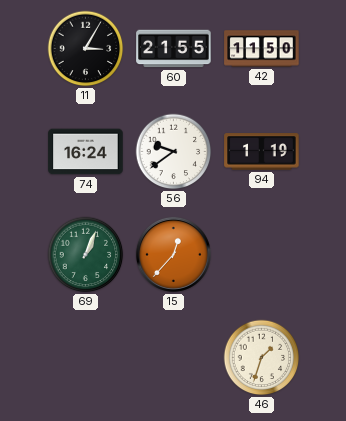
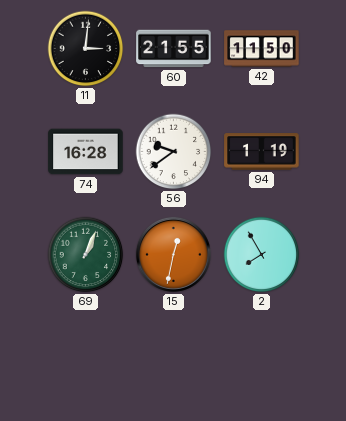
11: 3:05 -> 3:01 (86, 49)
74: 16:24 -> 16:28 (86, 152)
15: 12:37 -> 12:32 (173, 254)
2: none -> 7:55 (262, 255)
46: 1:33 -> none (262, 358)
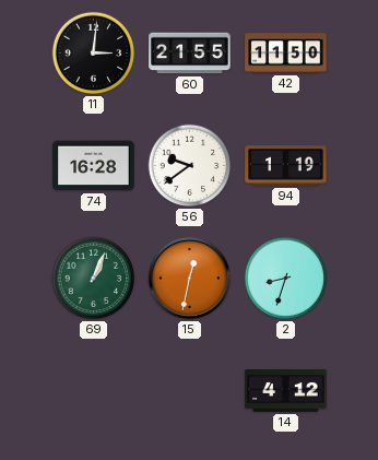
2: 7:55 -> 8:33 (286, 279)
14: none -> 4:12 (286, 391)
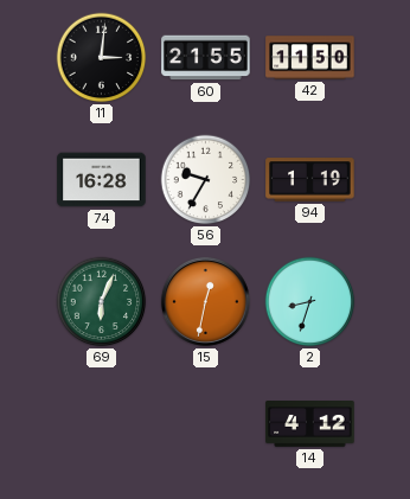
56: 9:39 -> 9:35 (206, 180)
69: 1:04 -> 6:04 (102, 302)
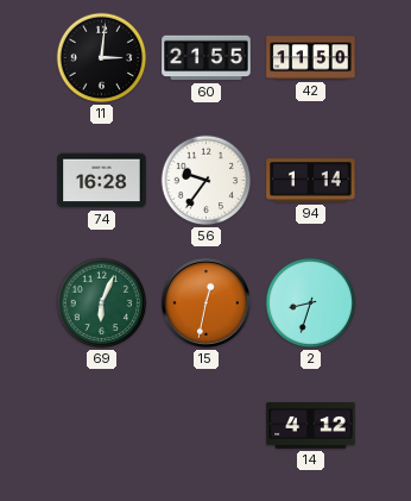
56: 9:35 -> 9:36 (207, 181)
94: 1:19 -> 1:14 (311, 181)
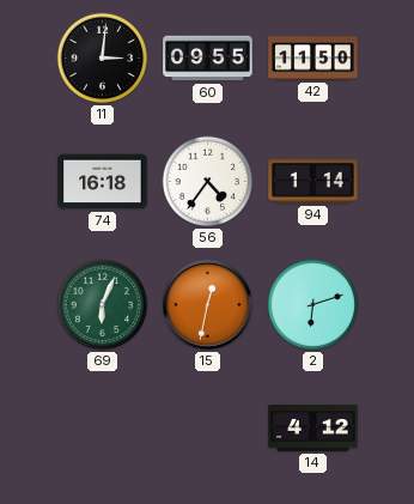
60: 21:55 -> 09:55 (208, 59)
74: 16:28 -> 16:18 (103, 182)
56: 9:36 -> 4:36 (208, 182)
2: 8:33 -> 6:12 (313, 305)
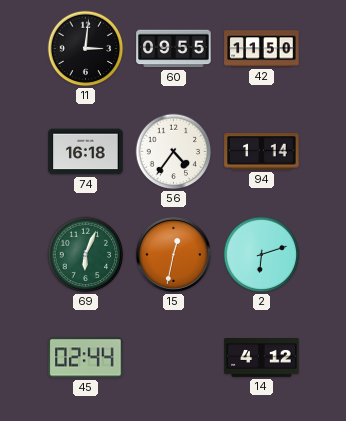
45: none -> 02:44 (86, 358)
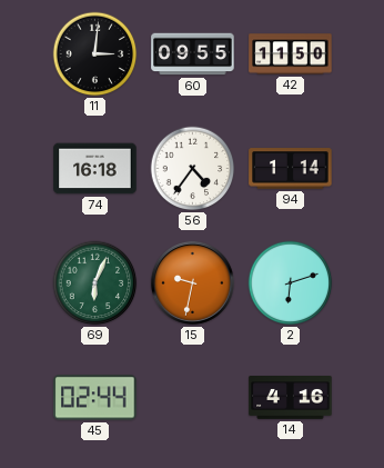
15: 12:32 -> 9:32 (192, 282)
14: 4:12 -> 4:16 (291, 398)
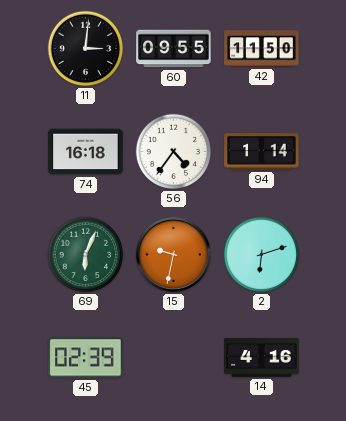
45: 02:44 -> 02:39 (86, 358)
